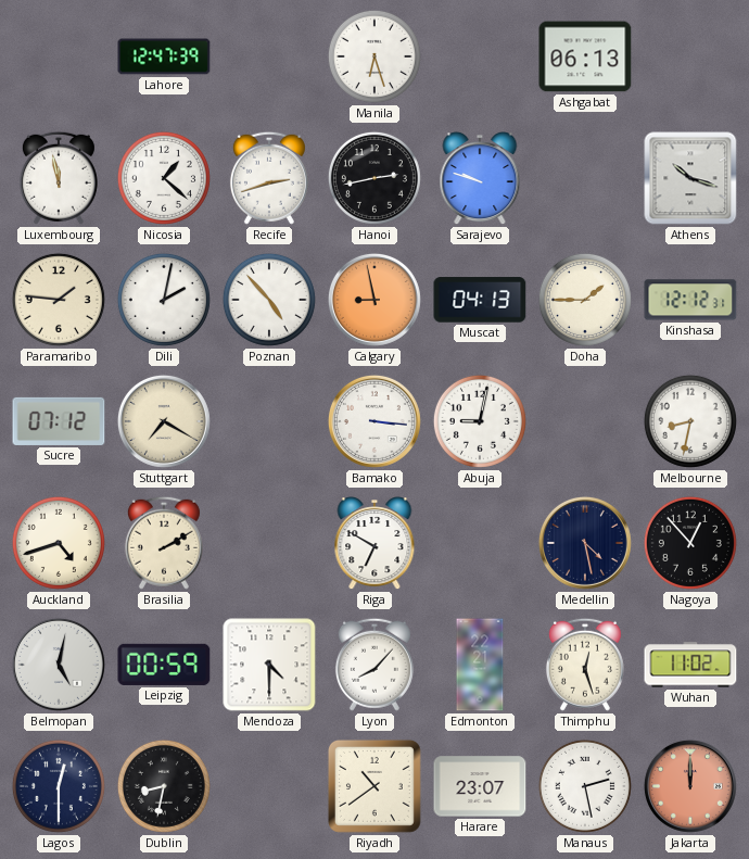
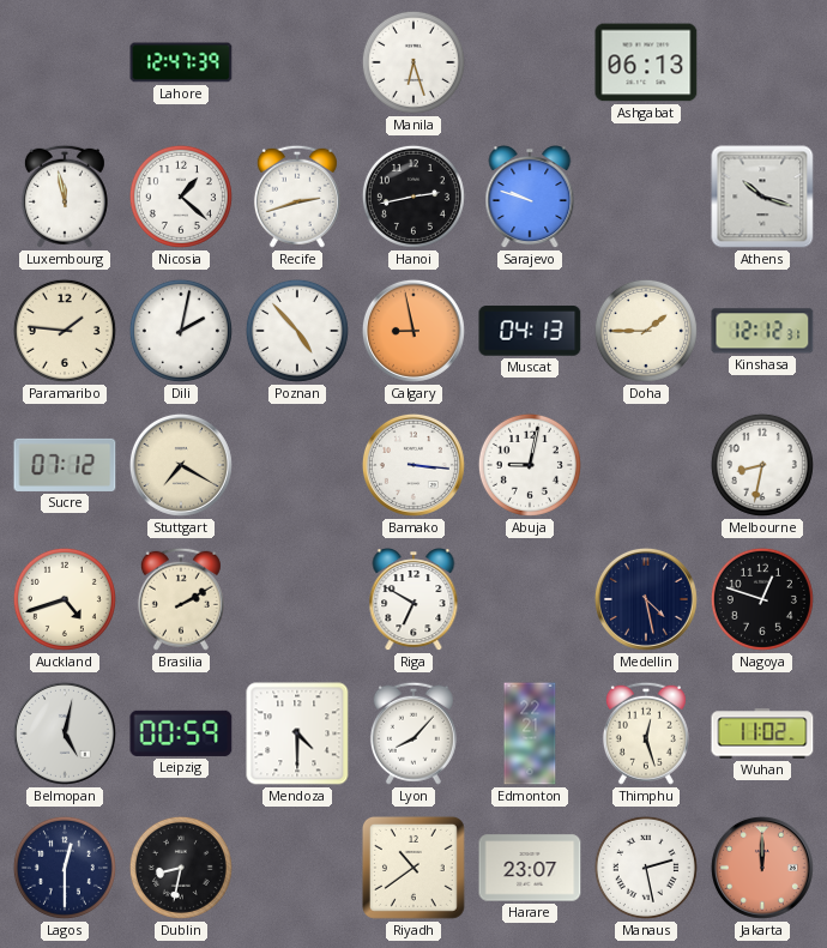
Nagoya: 12:53 -> 12:48 (762, 599)
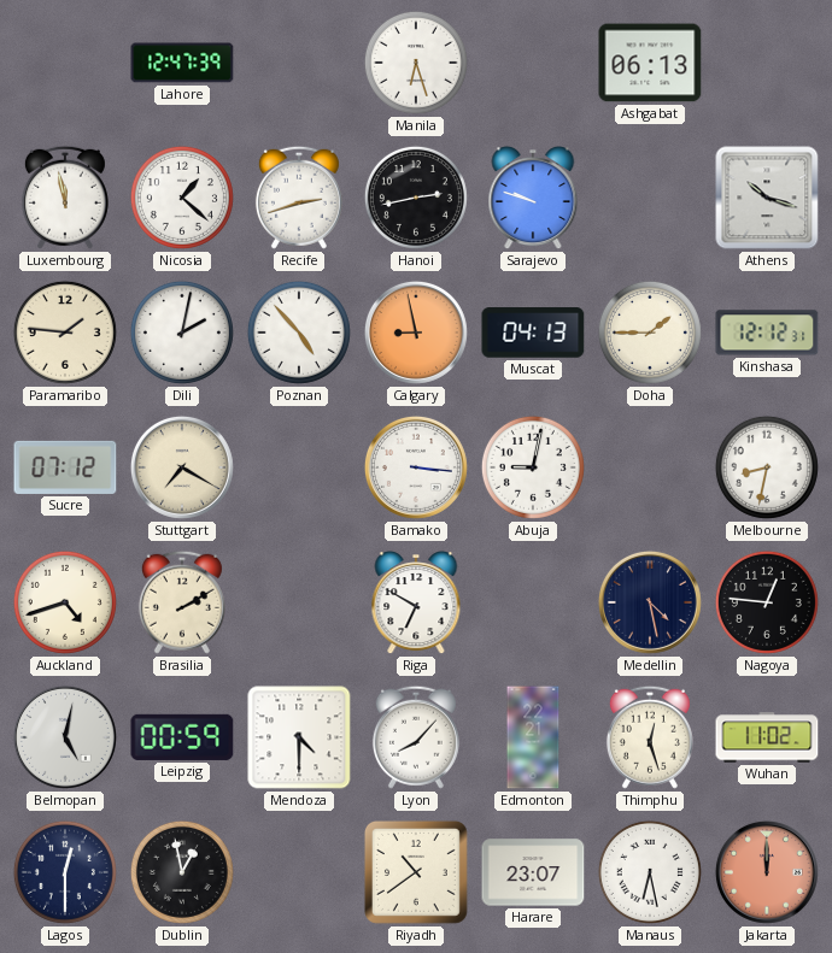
Nagoya: 12:48 -> 12:46 (767, 602)
Dublin: 8:32 -> 12:58 (182, 872)
Manaus: 2:28 -> 6:28 (650, 872)
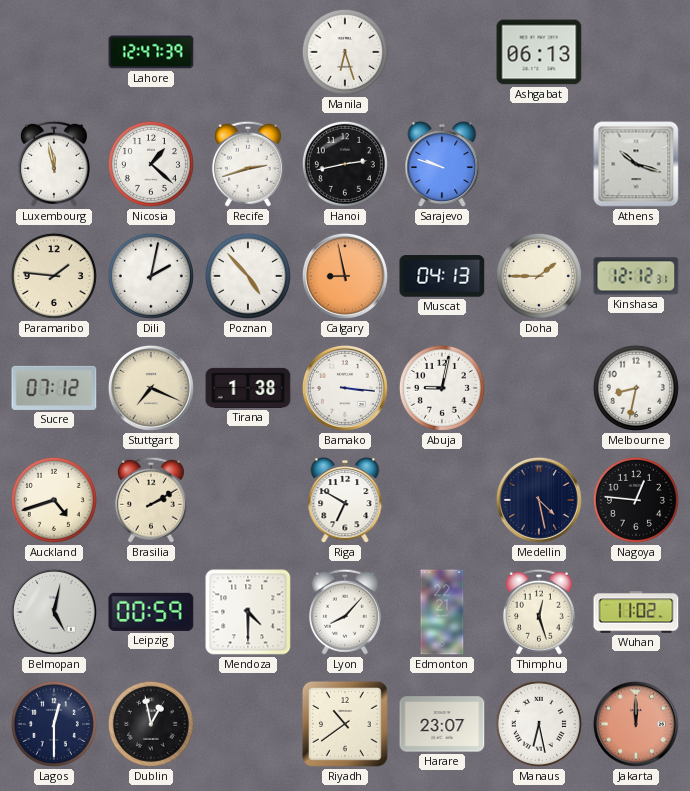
Stuttgart: 7:20 -> 7:19 (151, 388)
Tirana: none -> 1:38 (248, 388)
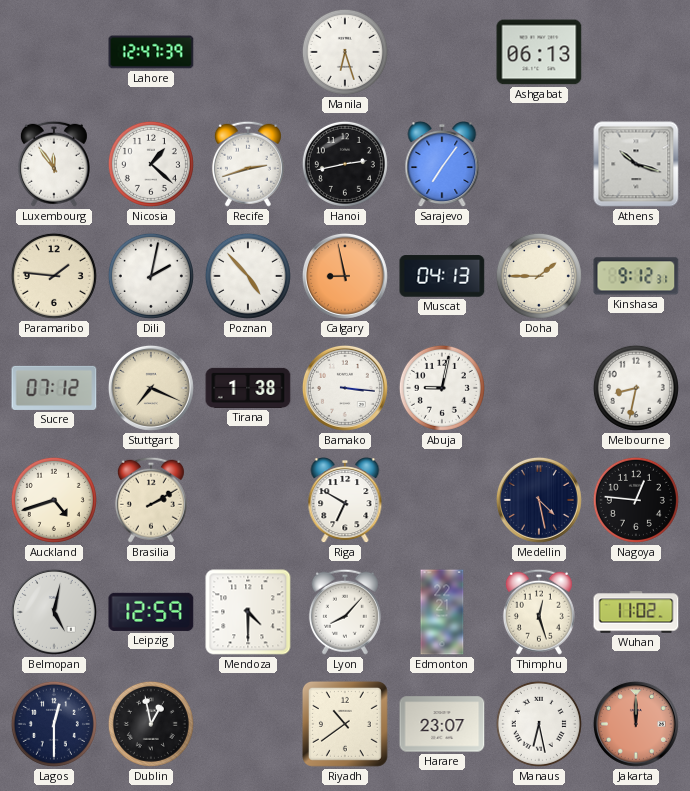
Luxembourg: 11:58 -> 11:54 (54, 164)
Sarajevo: 9:48 -> 7:06 (442, 165)
Kinshasa: 12:12 -> 9:12 (636, 276)
Leipzig: 00:59 -> 12:59 (151, 612)
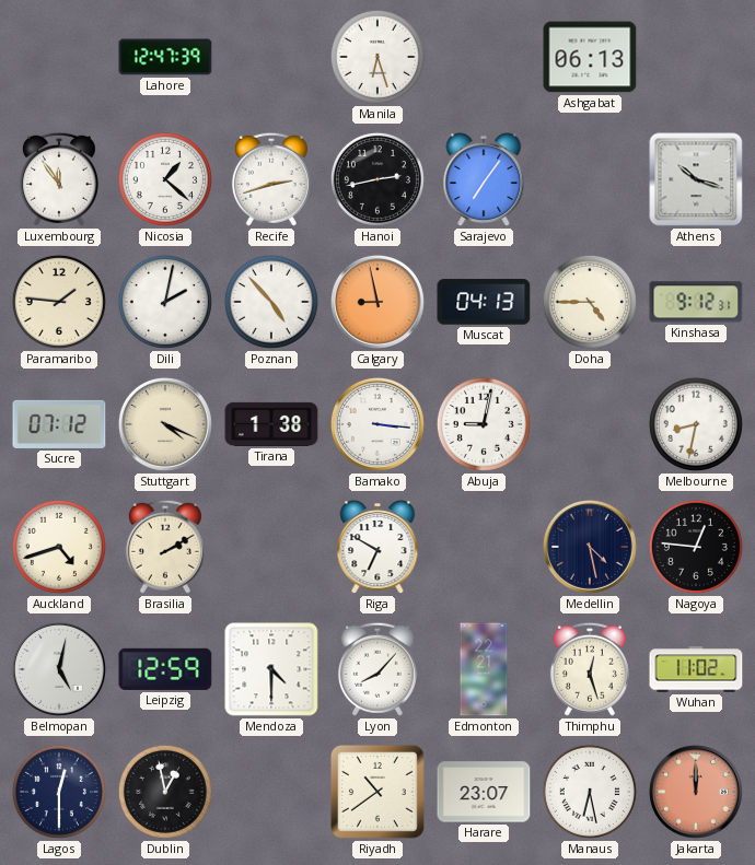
Doha: 1:45 -> 4:45 (590, 302)
Stuttgart: 7:19 -> 4:19 (165, 424)
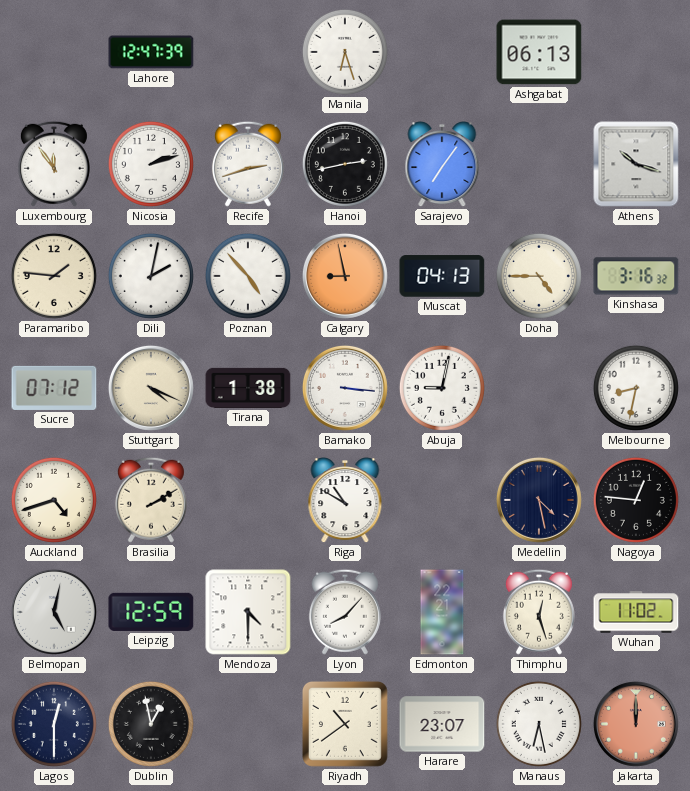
Nicosia: 1:22 -> 2:12 (151, 164)
Kinshasa: 9:12 -> 3:16 (636, 276)
Riga: 6:50 -> 10:50 (345, 501)
